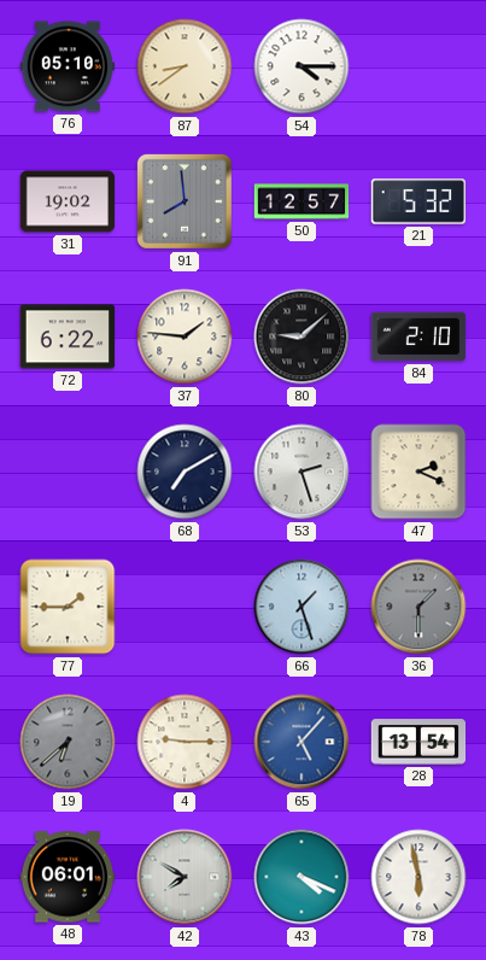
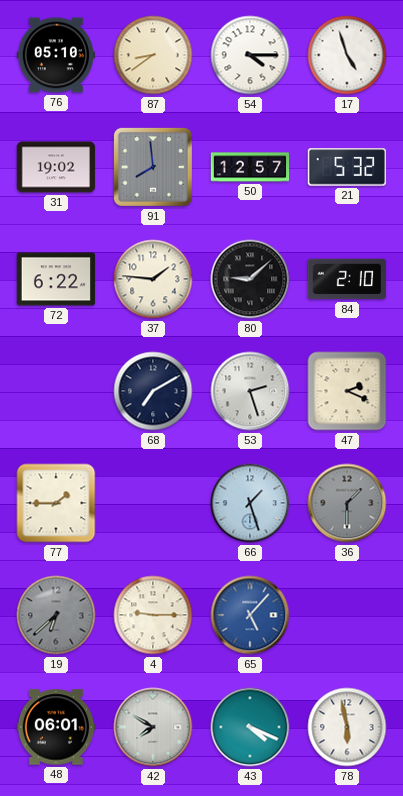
17: none -> 4:57 (347, 55)
28: 13:54 -> none (418, 742)
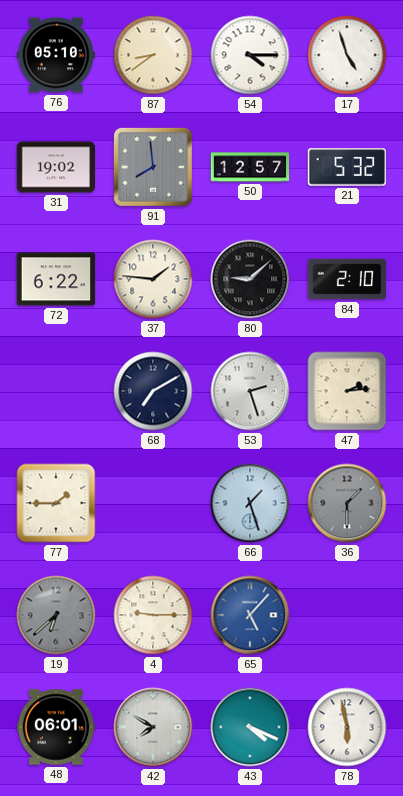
47: 2:19 -> 2:14 (347, 391)
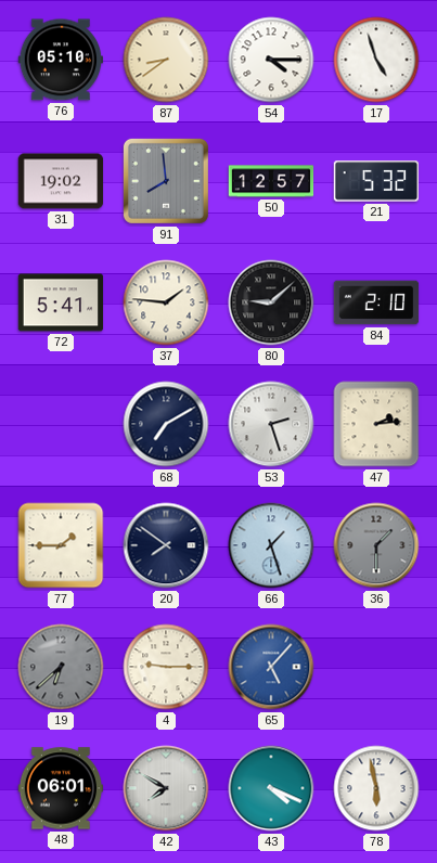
72: 6:22 -> 5:41 (61, 302)
20: none -> 7:51 (166, 545)
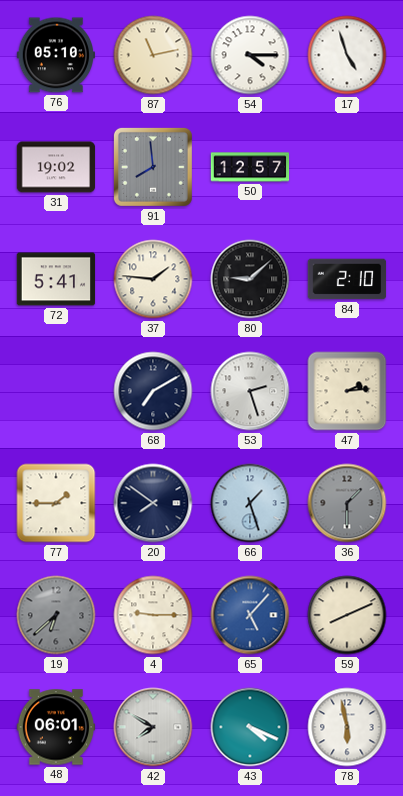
87: 8:39 -> 11:13 (153, 55)
21: 5:32 -> none (376, 181)
59: none -> 8:11 (347, 615)
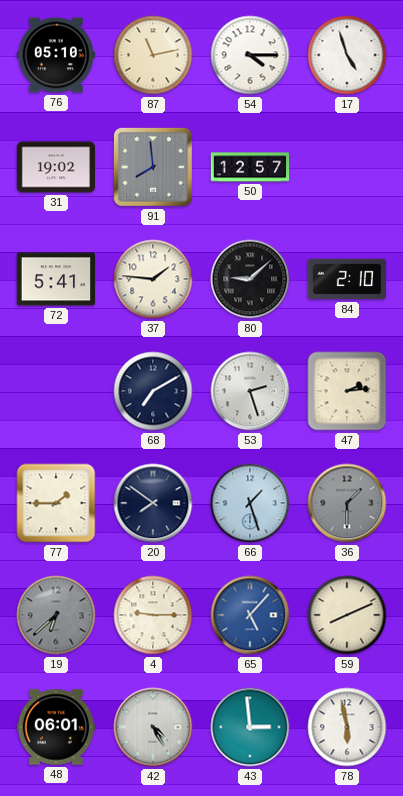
42: 7:50 -> 4:25 (153, 727)
43: 4:19 -> 2:59 (250, 727)
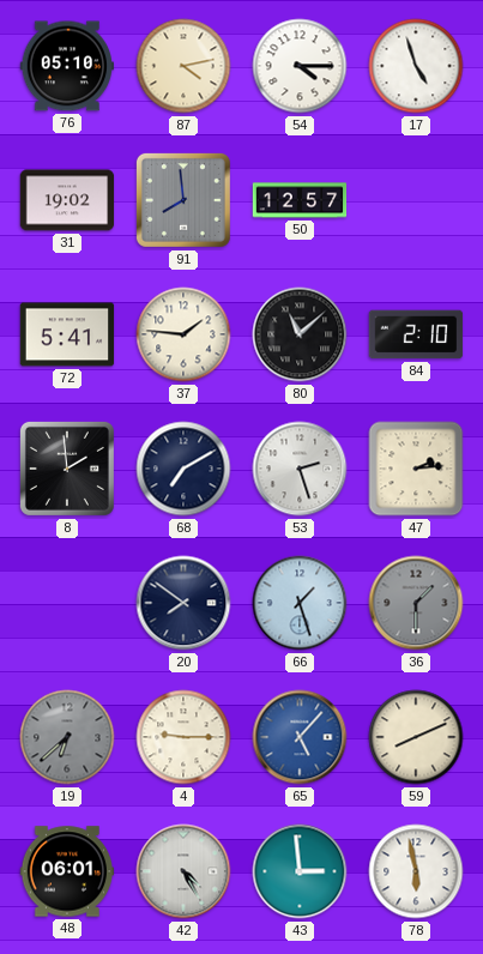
87: 11:13 -> 4:13 (183, 66)
80: 9:08 -> 11:08 (300, 334)
8: none -> 1:59 (67, 469)
77: 1:45 -> none (56, 503)
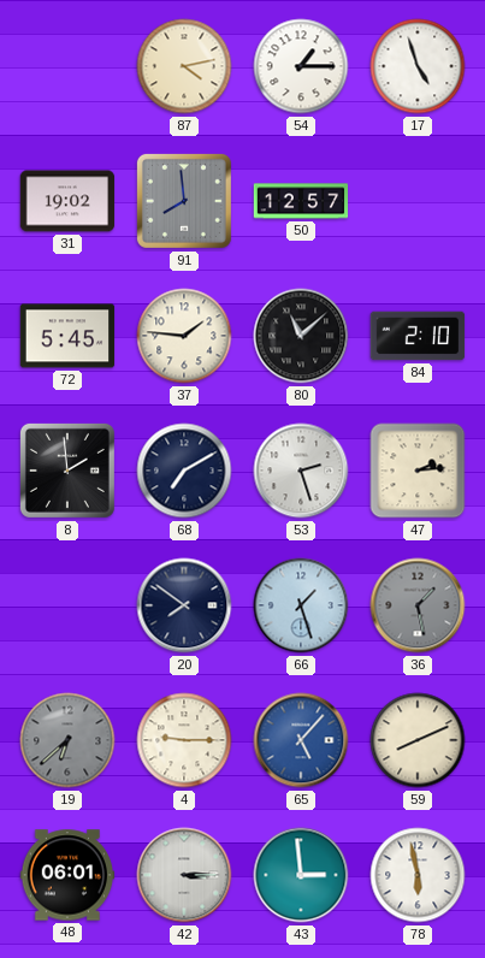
76: 05:10 -> none (66, 66)
54: 4:15 -> 1:15 (301, 66)
72: 5:41 -> 5:45 (67, 336)
36: 1:30 -> 1:28 (418, 605)
42: 4:25 -> 3:15 (184, 875)
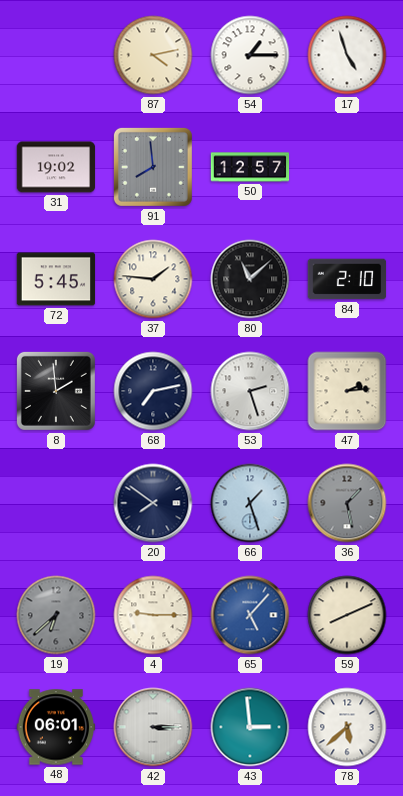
68: 7:10 -> 7:13 (153, 391)
78: 5:58 -> 5:38 (347, 727)
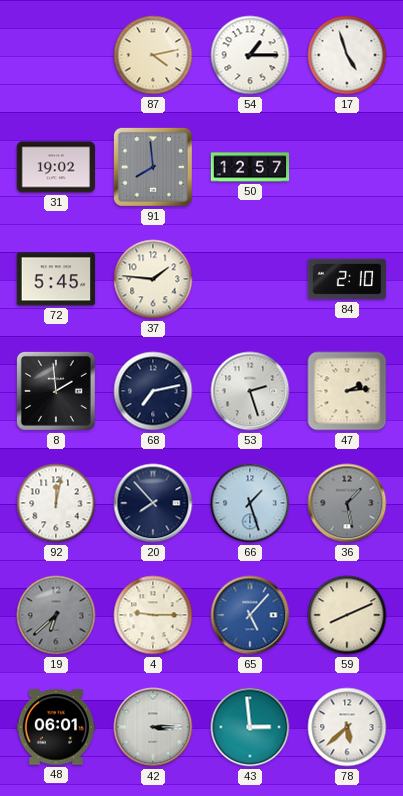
80: 11:08 -> none (250, 279)
92: none -> 12:02 (56, 503)
20: 7:51 -> 7:53 (153, 503)
